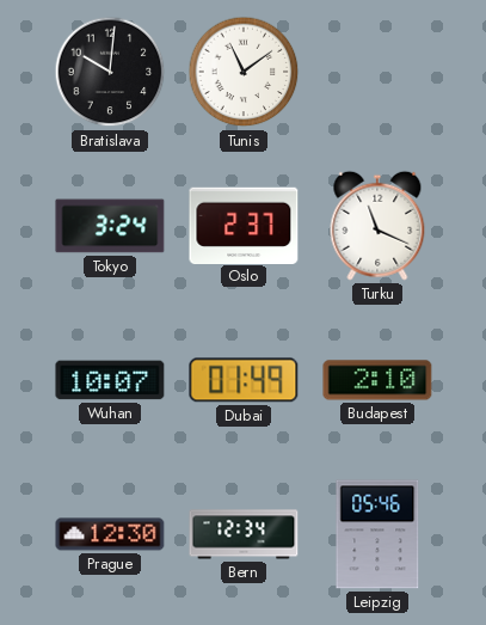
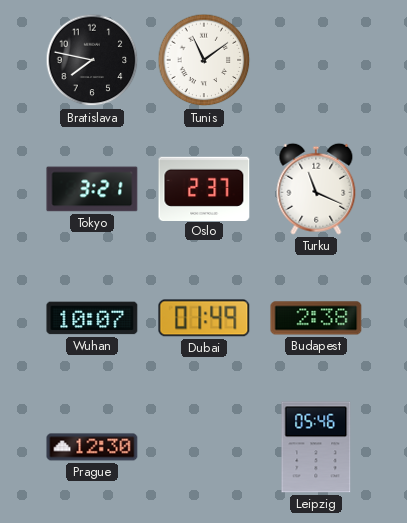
Bratislava: 10:01 -> 7:47 (92, 60)
Tokyo: 3:24 -> 3:21 (92, 189)
Budapest: 2:10 -> 2:38 (316, 318)
Bern: 12:34 -> none (244, 534)
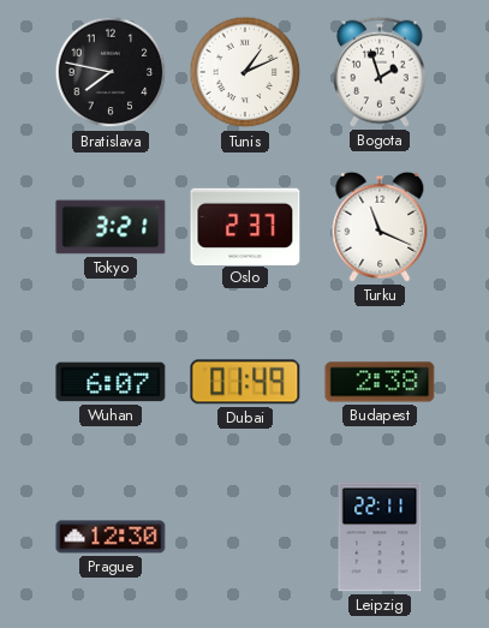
Tunis: 11:09 -> 1:11 (245, 72)
Bogota: none -> 1:57 (381, 72)
Wuhan: 10:07 -> 6:07 (111, 382)
Leipzig: 05:46 -> 22:11 (380, 537)
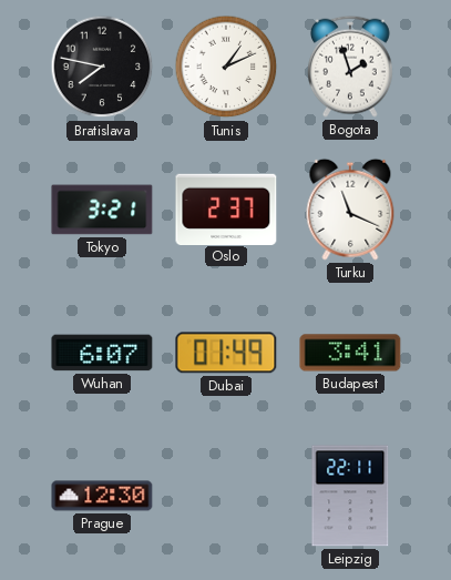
Budapest: 2:38 -> 3:41 (350, 353)
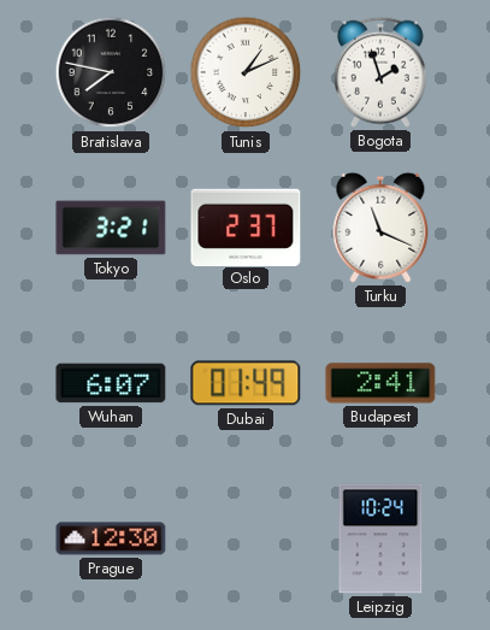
Budapest: 3:41 -> 2:41 (380, 383)
Leipzig: 22:11 -> 10:24 (380, 538)
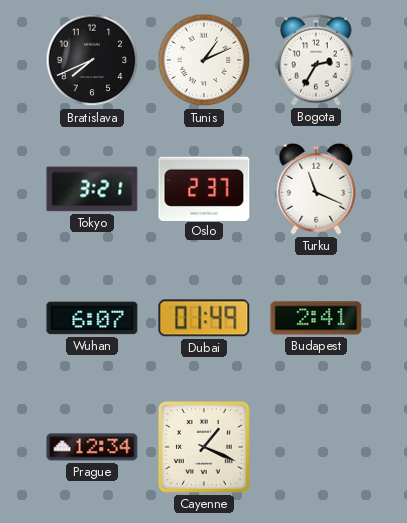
Bratislava: 7:47 -> 7:41 (92, 60)
Bogota: 1:57 -> 2:35 (317, 60)
Prague: 12:30 -> 12:34 (92, 447)
Cayenne: none -> 1:19 (204, 447)
Leipzig: 10:24 -> none (380, 538)
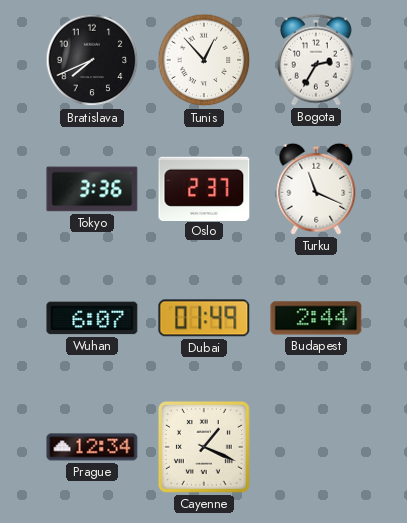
Tunis: 1:11 -> 12:53 (204, 60)
Tokyo: 3:21 -> 3:36 (92, 189)
Budapest: 2:41 -> 2:44 (316, 318)
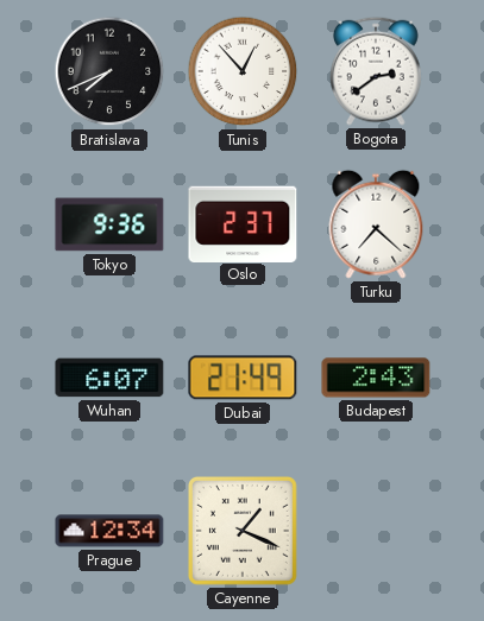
Bogota: 2:35 -> 2:39 (377, 71)
Tokyo: 3:36 -> 9:36 (109, 224)
Turku: 11:19 -> 7:22 (376, 224)
Dubai: 01:49 -> 21:49 (243, 378)
Budapest: 2:44 -> 2:43 (376, 378)
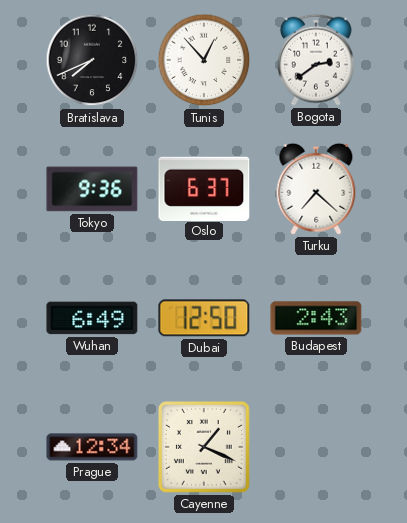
Oslo: 2:37 -> 6:37 (204, 188)
Wuhan: 6:07 -> 6:49 (92, 318)
Dubai: 21:49 -> 12:50 (204, 318)
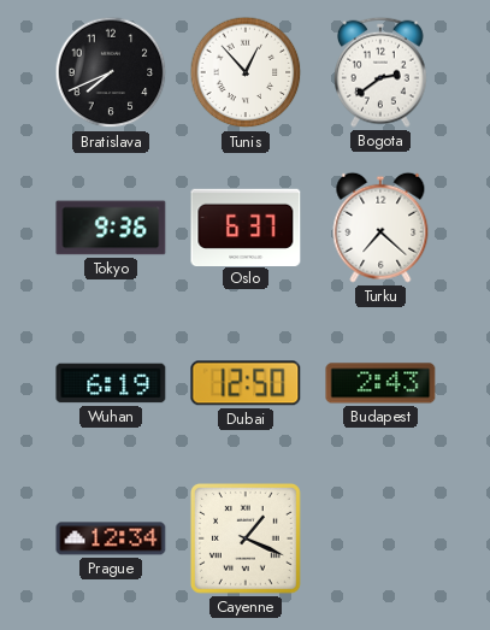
Wuhan: 6:49 -> 6:19 (111, 383)
